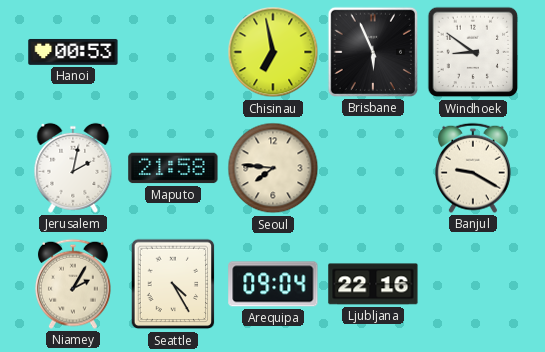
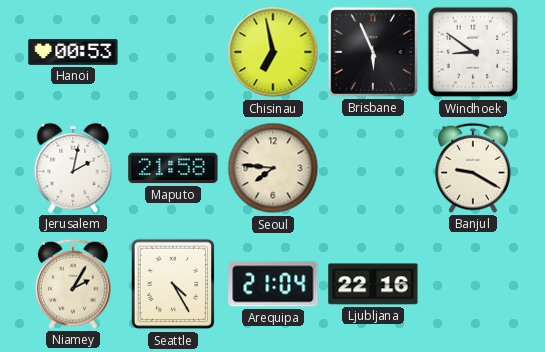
Arequipa: 09:04 -> 21:04 (273, 284)
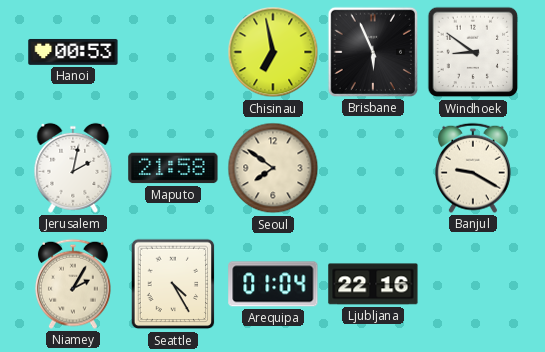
Seoul: 7:46 -> 7:51 (273, 168)
Arequipa: 21:04 -> 01:04 (273, 284)
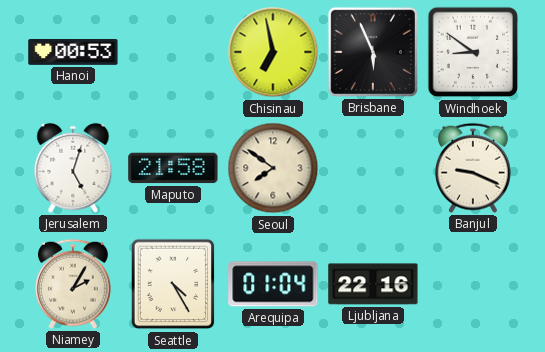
Jerusalem: 2:02 -> 5:03 (73, 168)
Banjul: 9:20 -> 9:19 (473, 168)
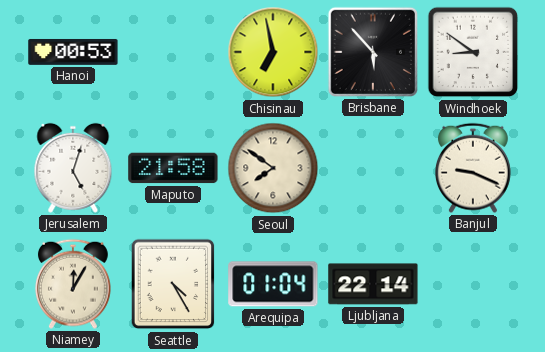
Brisbane: 5:56 -> 5:53 (373, 52)
Niamey: 2:05 -> 12:05 (73, 284)
Ljubljana: 22:16 -> 22:14 (373, 284)
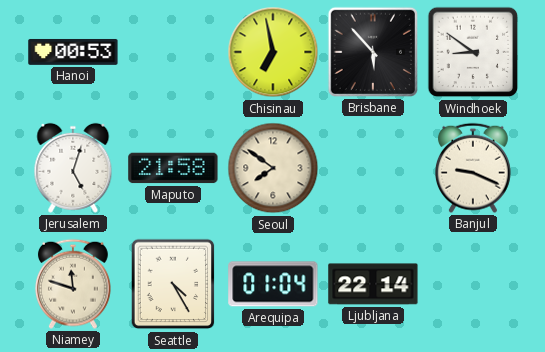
Niamey: 12:05 -> 11:48 (73, 284)
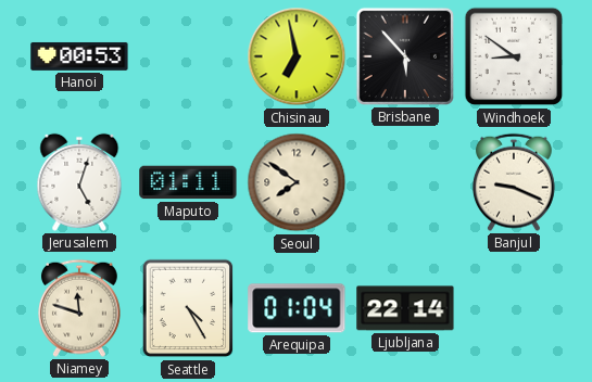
Maputo: 21:58 -> 01:11 (188, 182)
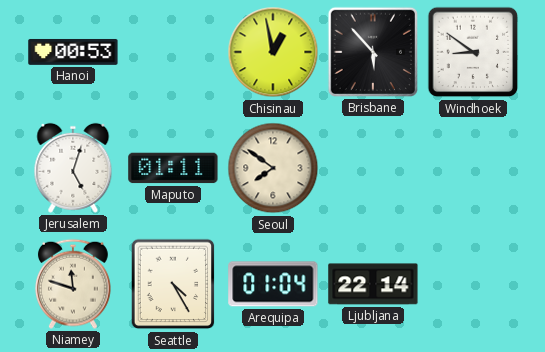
Chisinau: 6:58 -> 12:58 (273, 52)
Banjul: 9:19 -> none (514, 182)
